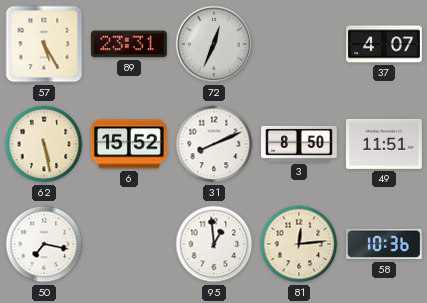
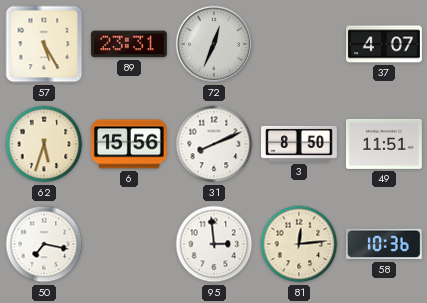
62: 5:28 -> 5:33 (44, 144)
6: 15:52 -> 15:56 (129, 144)
95: 12:59 -> 2:59 (214, 244)
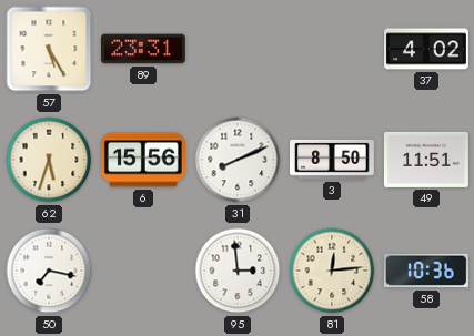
72: 12:34 -> none (214, 44)
37: 4:07 -> 4:02 (427, 49)
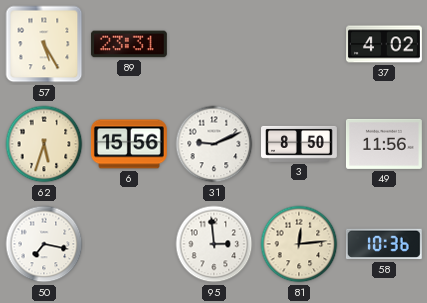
31: 8:11 -> 9:11 (214, 144)
49: 11:51 -> 11:56 (384, 144)
